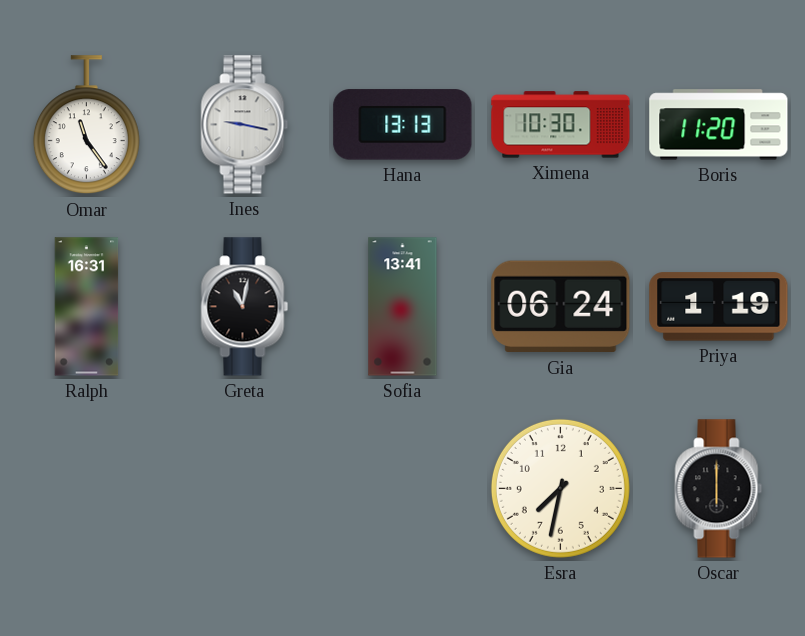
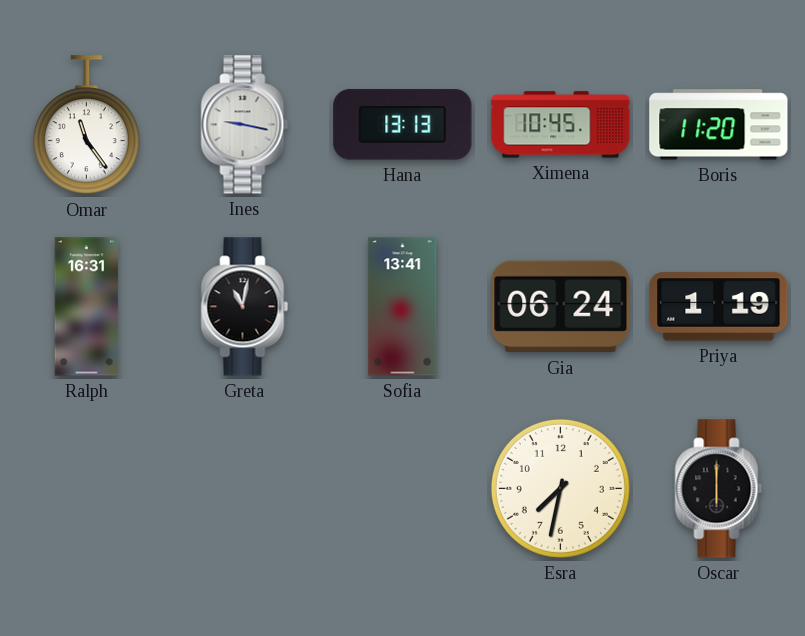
Ximena: 10:30 -> 10:45 (561, 125)
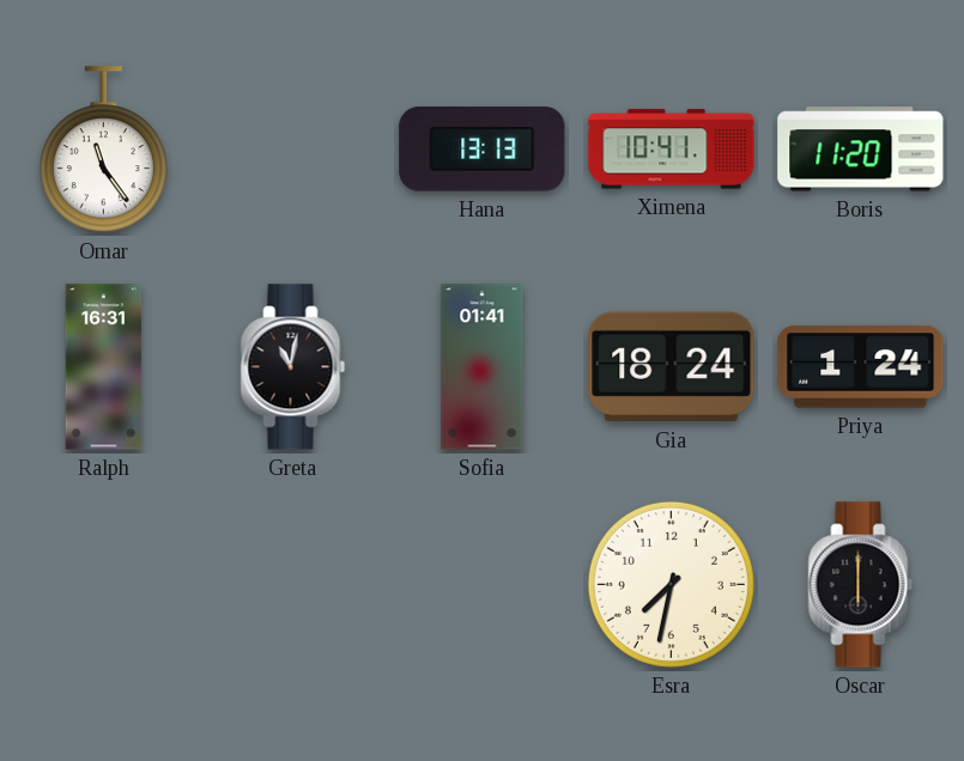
Ines: 9:17 -> none (245, 125)
Ximena: 10:45 -> 10:41 (672, 150)
Sofia: 13:41 -> 01:41 (483, 367)
Gia: 06:24 -> 18:24 (672, 367)
Priya: 1:19 -> 1:24 (861, 367)
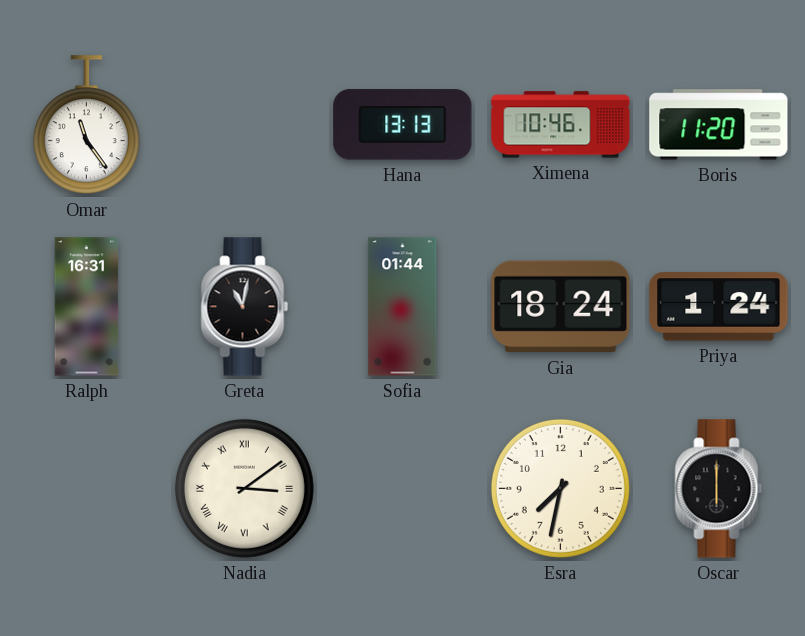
Ximena: 10:41 -> 10:46 (561, 125)
Sofia: 01:41 -> 01:44 (403, 307)
Nadia: none -> 3:09 (244, 488)
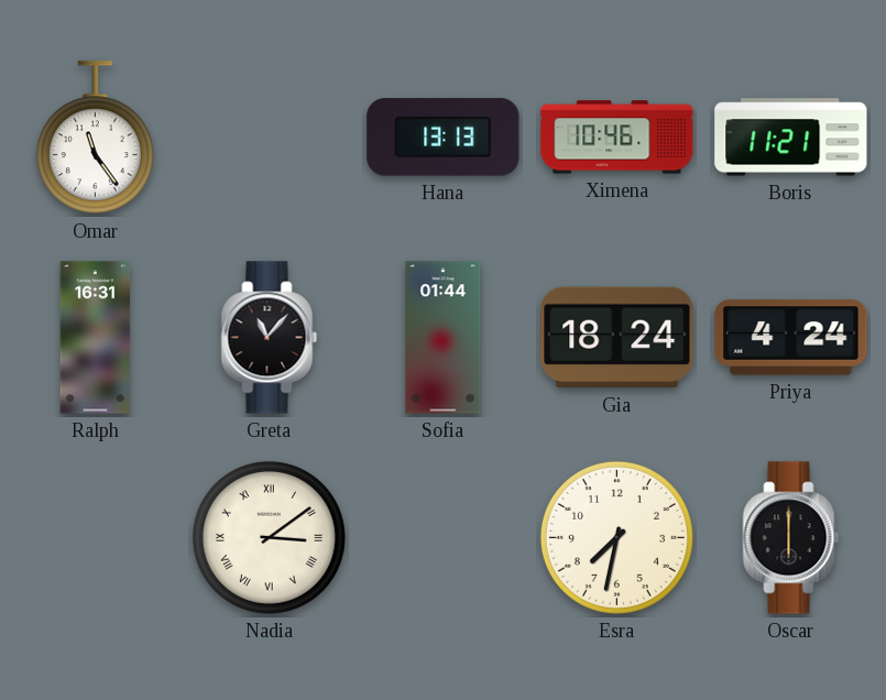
Boris: 11:20 -> 11:21 (791, 138)
Greta: 11:02 -> 11:07 (270, 338)
Priya: 1:24 -> 4:24 (791, 338)
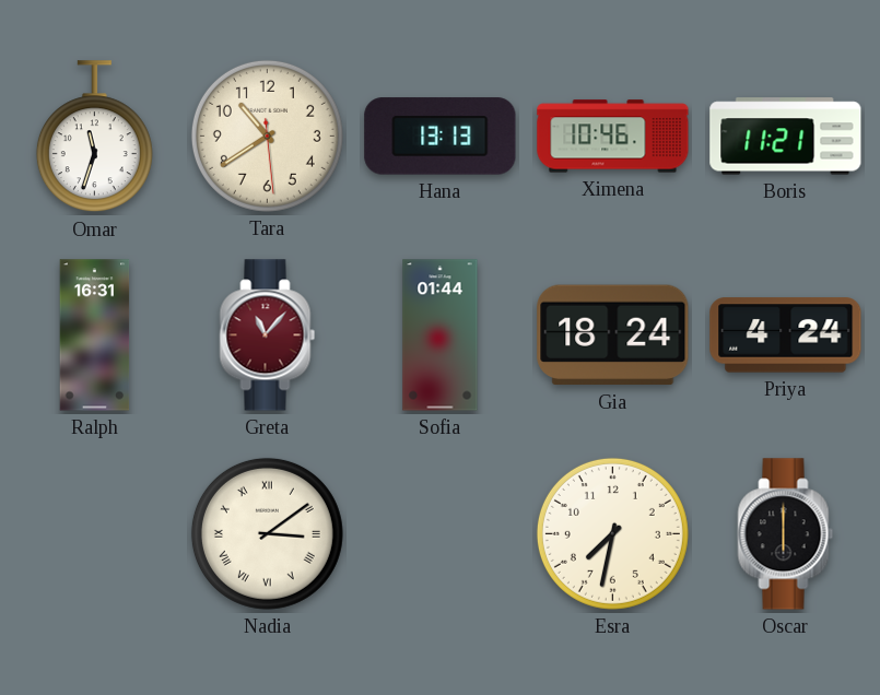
Omar: 11:24 -> 11:33 (94, 137)
Tara: none -> 10:39 (267, 136)
Greta dial: black -> burgundy (268, 335)
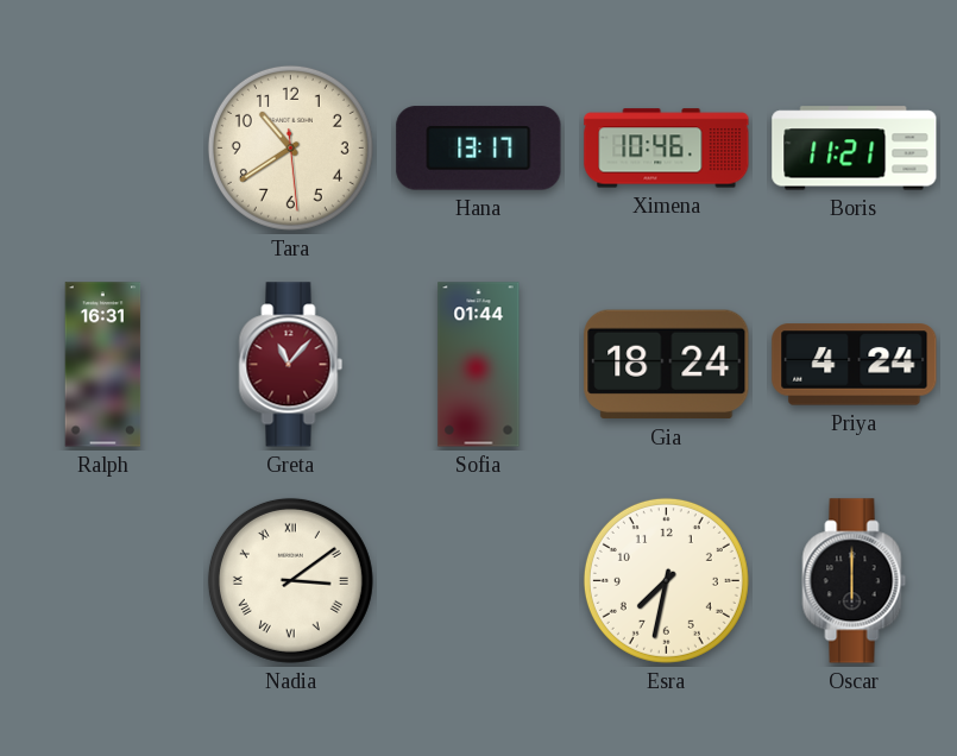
Omar: 11:33 -> none (94, 137)
Hana: 13:13 -> 13:17 (479, 149)
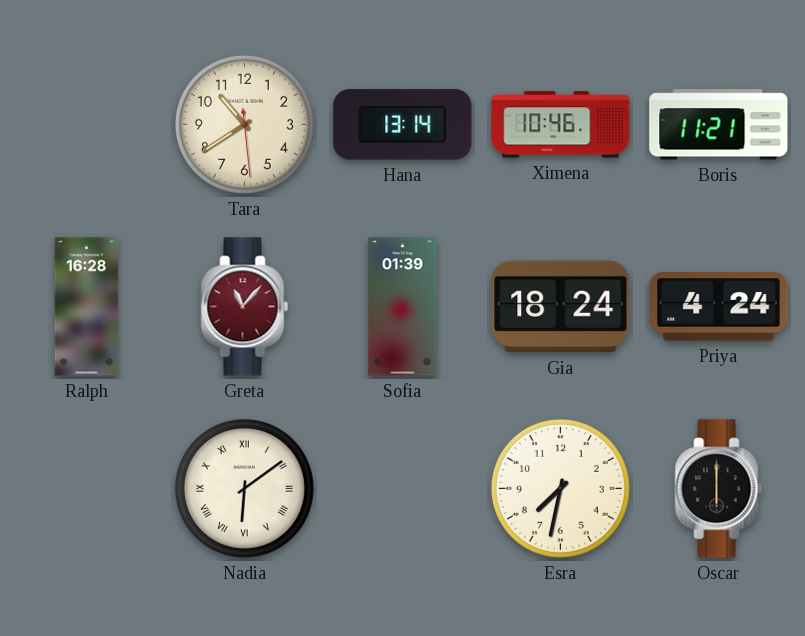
Hana: 13:17 -> 13:14 (403, 125)
Ralph: 16:31 -> 16:28 (87, 307)
Sofia: 01:44 -> 01:39 (403, 307)
Nadia: 3:09 -> 6:09 (244, 488)
